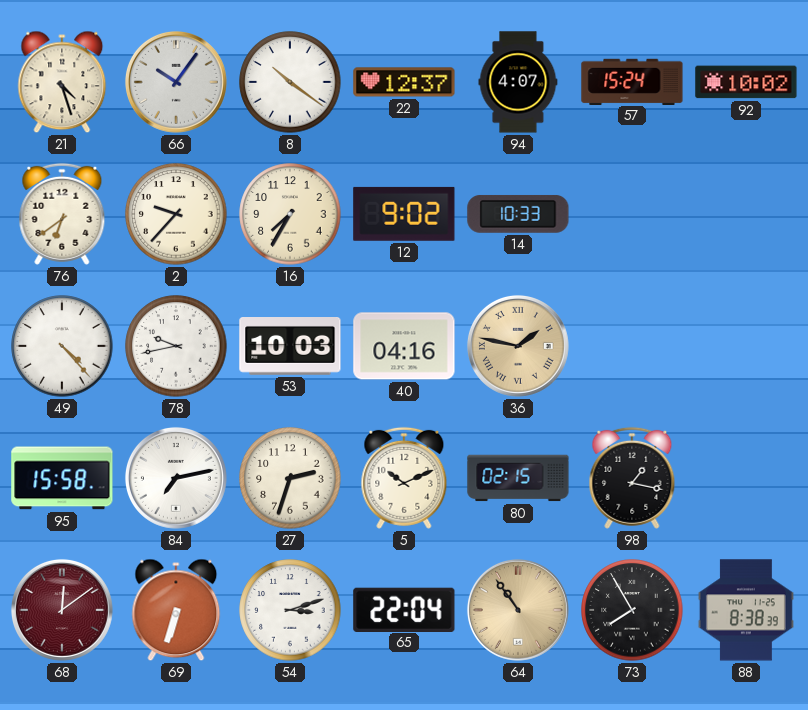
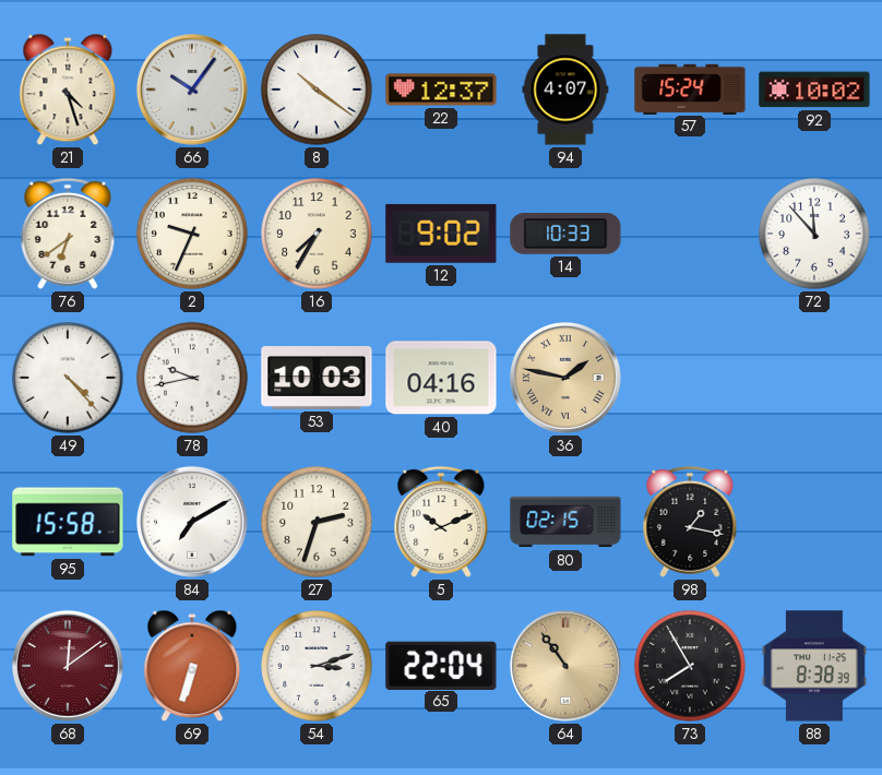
2: 9:37 -> 9:34 (192, 234)
72: none -> 11:53 (814, 234)
84: 7:13 -> 7:10 (192, 522)
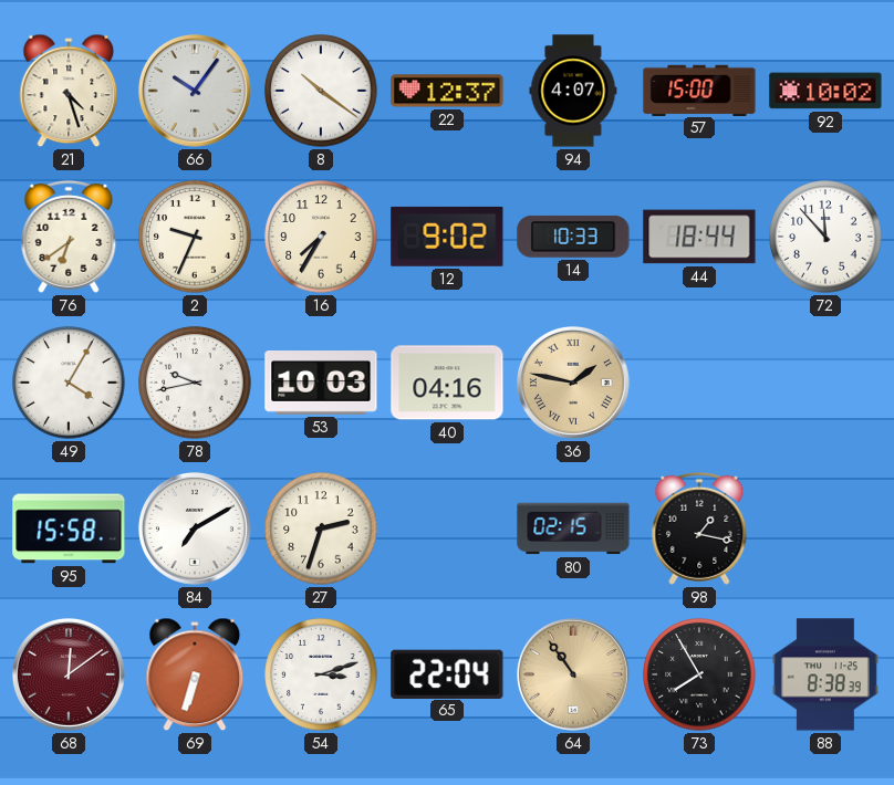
57: 15:24 -> 15:00 (699, 90)
44: none -> 18:44 (699, 237)
49: 4:23 -> 4:05 (69, 383)
5: 10:11 -> none (441, 522)
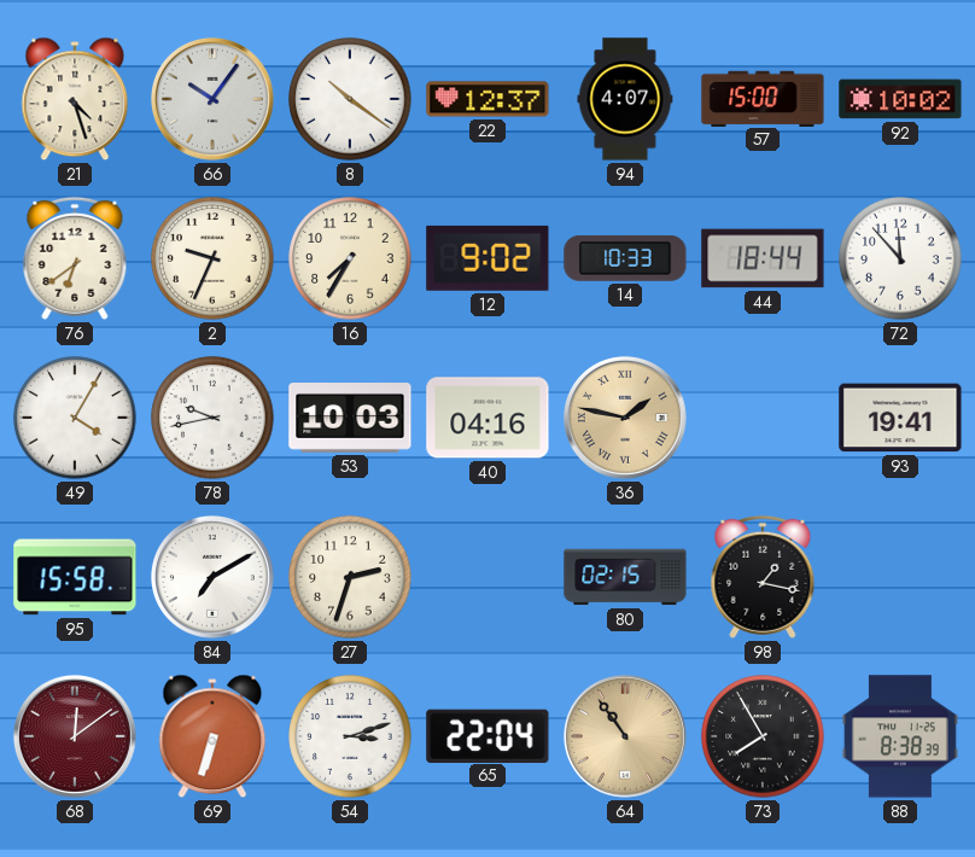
93: none -> 19:41 (900, 418)
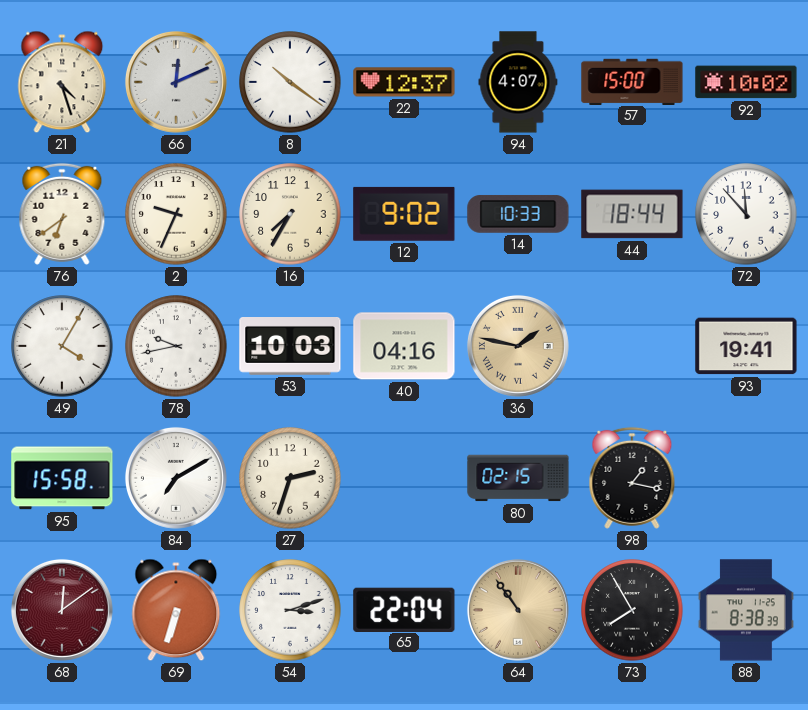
66: 10:06 -> 12:11 (176, 82)
